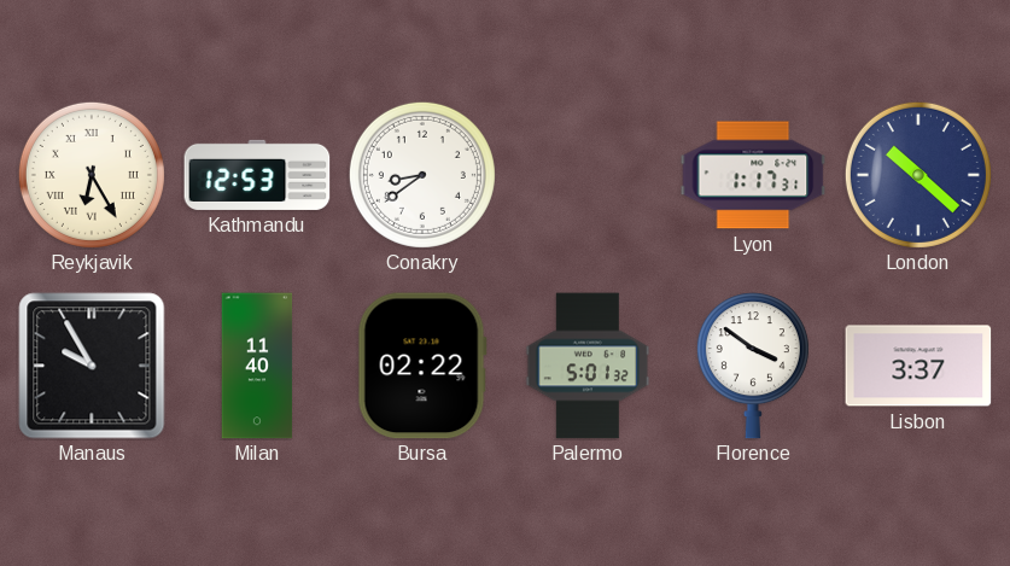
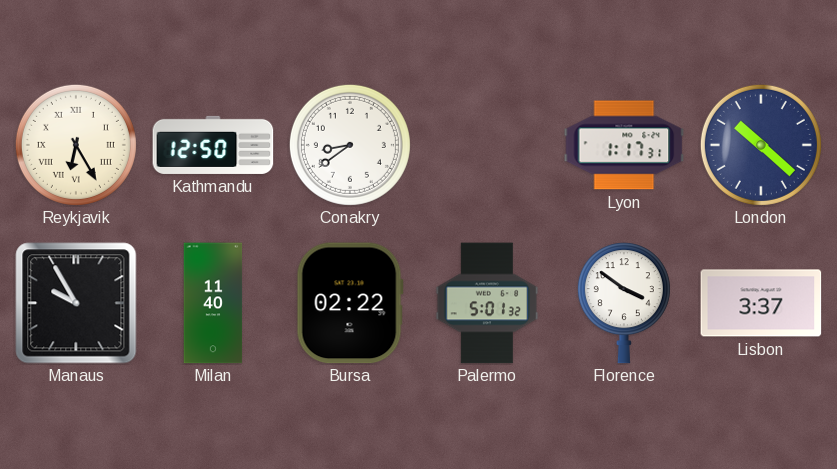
Kathmandu: 12:53 -> 12:50 (213, 145)
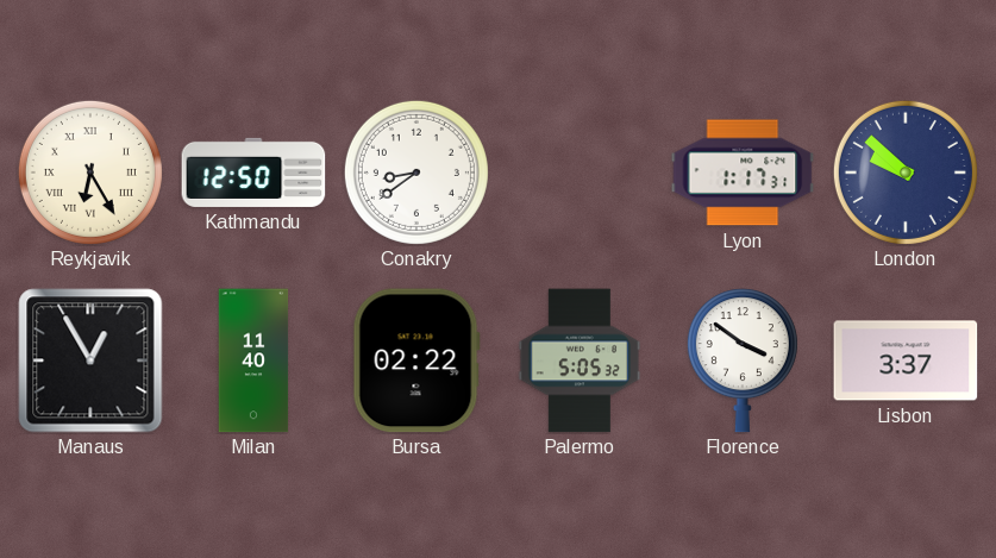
London: 10:22 -> 9:52 (906, 173)
Manaus: 9:55 -> 12:55 (90, 360)
Palermo: 5:01 -> 5:05 (580, 360)
